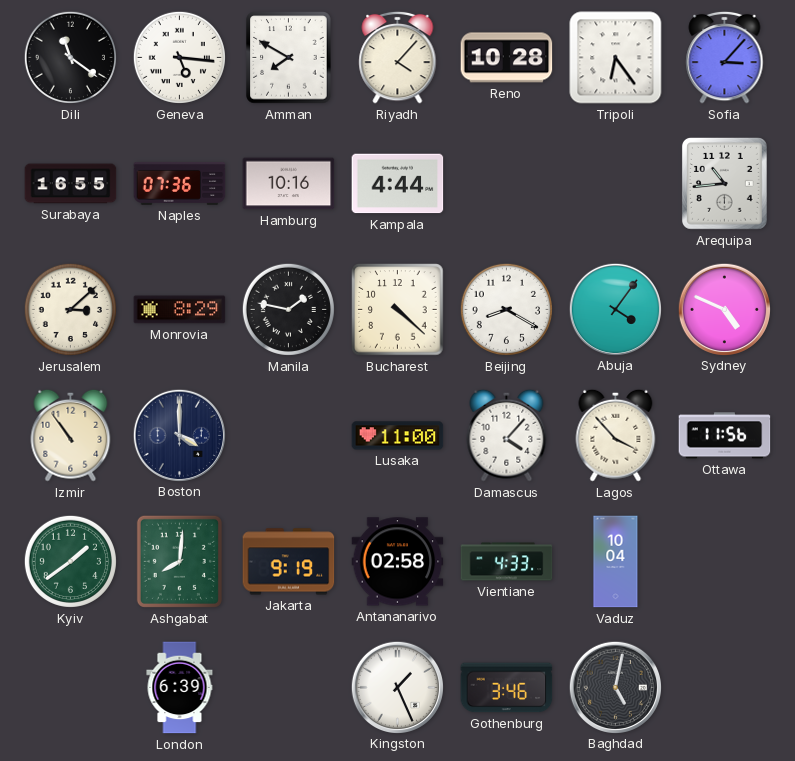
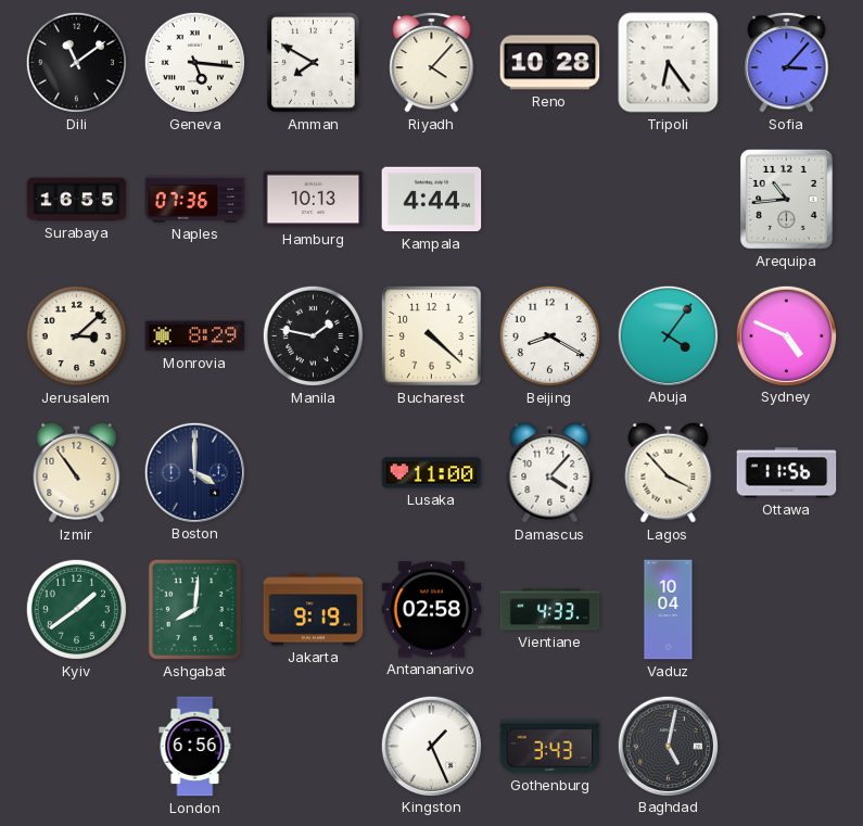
Dili: 11:21 -> 11:09 (76, 62)
Hamburg: 10:16 -> 10:13 (314, 200)
London: 6:39 -> 6:56 (195, 747)
Gothenburg: 3:46 -> 3:43 (550, 747)
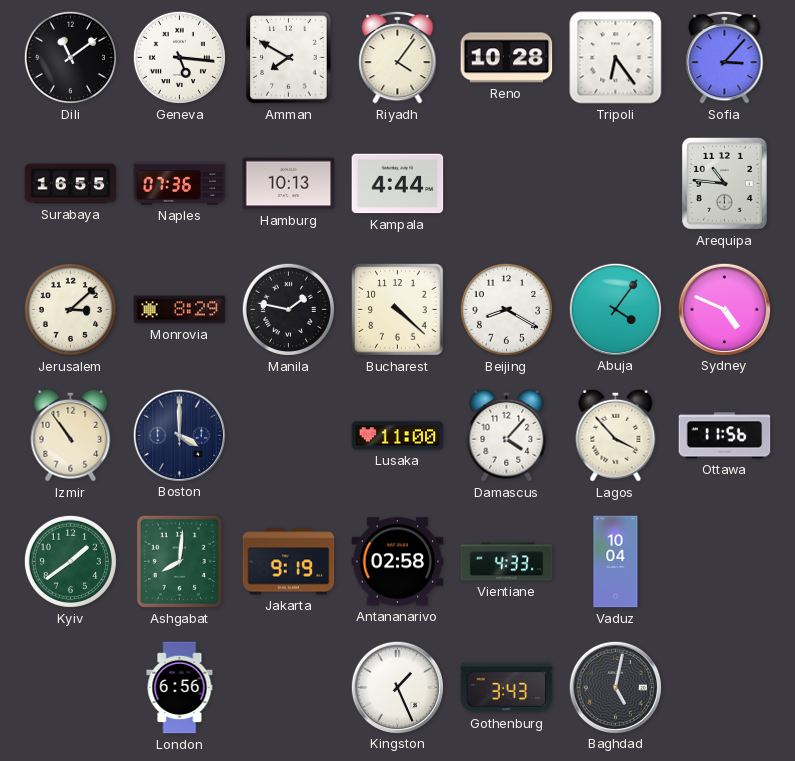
Riyadh: 4:07 -> 4:06 (398, 57)
Arequipa: 10:44 -> 10:46 (724, 184)
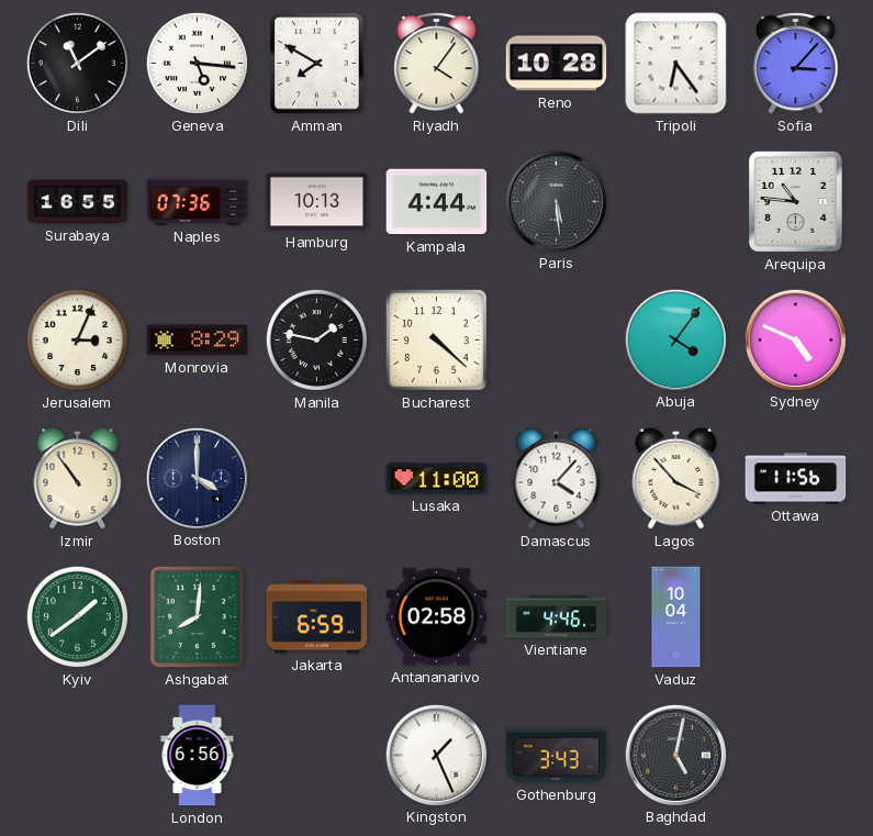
Paris: none -> 5:29 (556, 201)
Jerusalem: 3:08 -> 3:04 (77, 339)
Beijing: 8:20 -> none (506, 309)
Jakarta: 9:19 -> 6:59 (317, 617)
Vientiane: 4:33 -> 4:46 (557, 617)
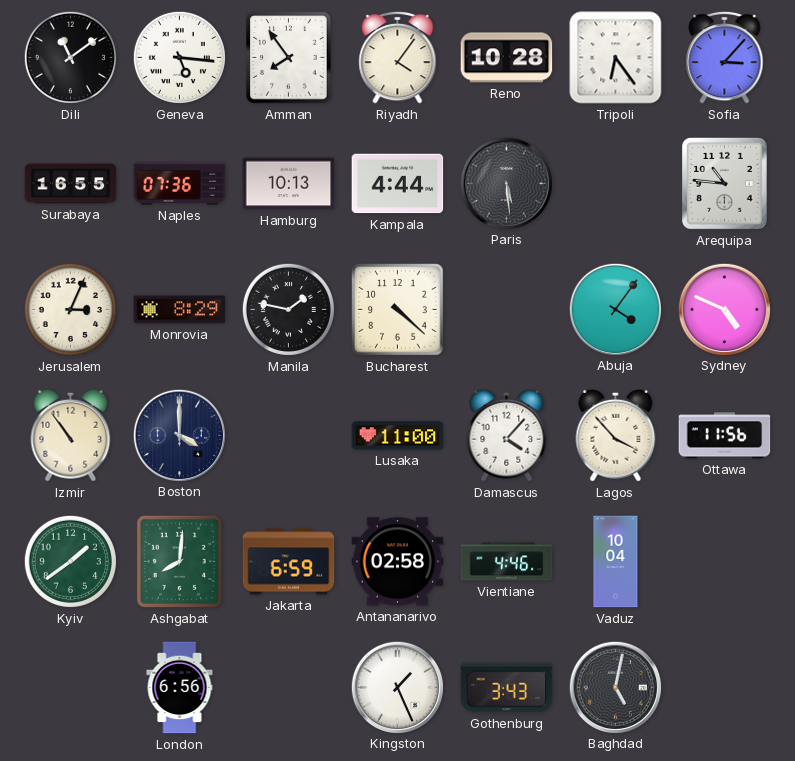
Amman: 7:50 -> 7:54 (289, 58)
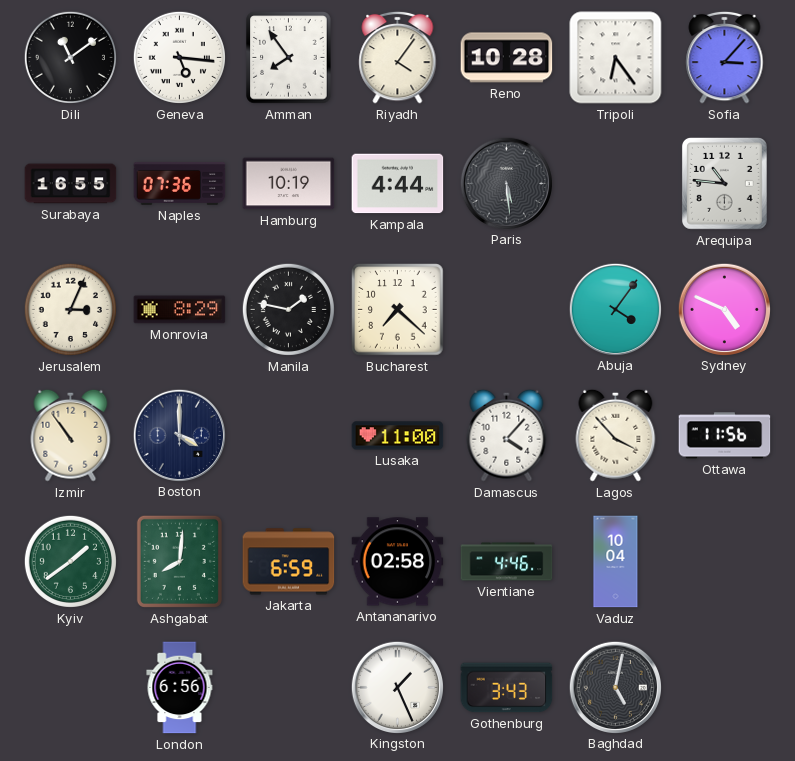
Hamburg: 10:13 -> 10:19 (289, 184)
Bucharest: 4:22 -> 7:22 (398, 310)
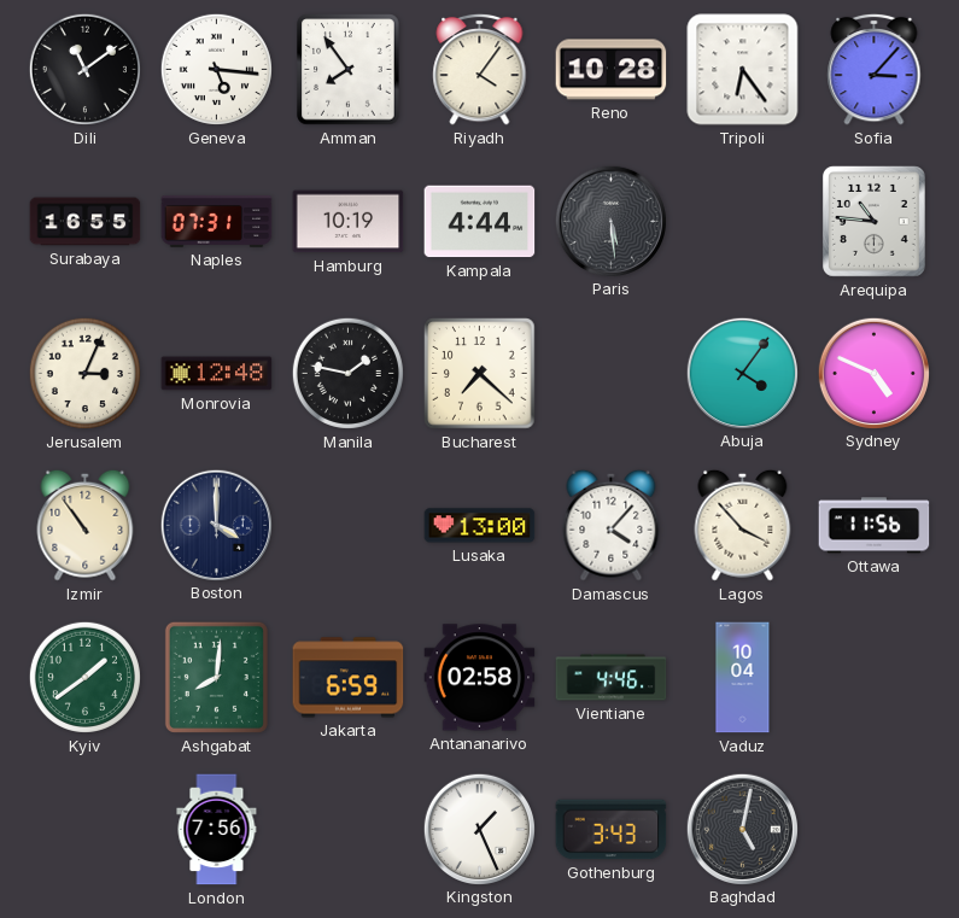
Naples: 07:36 -> 07:31 (217, 221)
Monrovia: 8:29 -> 12:48 (217, 374)
Lusaka: 11:00 -> 13:00 (480, 526)
London: 6:56 -> 7:56 (217, 830)
